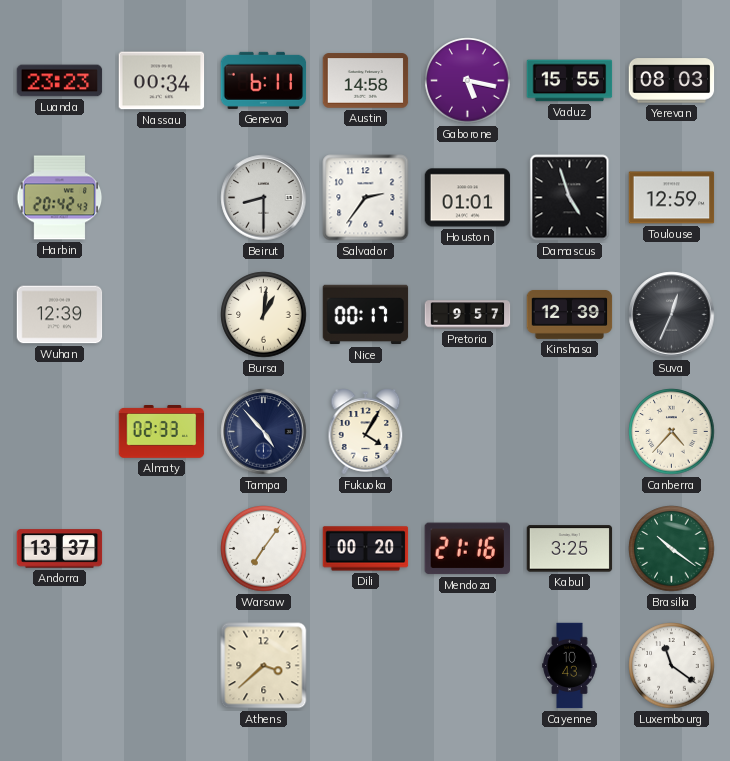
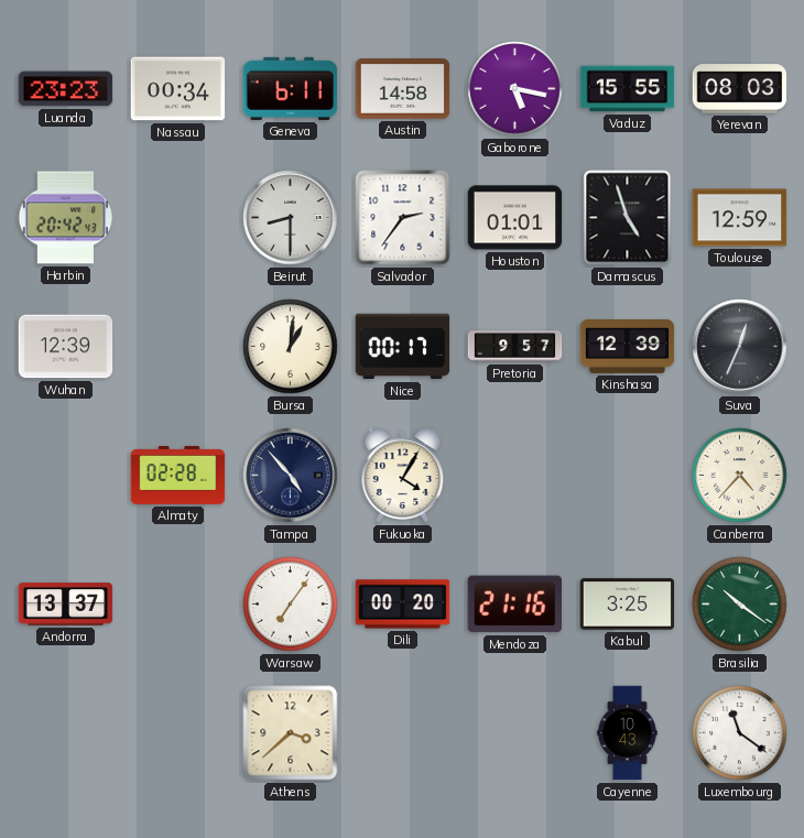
Almaty: 02:33 -> 02:28 (178, 476)
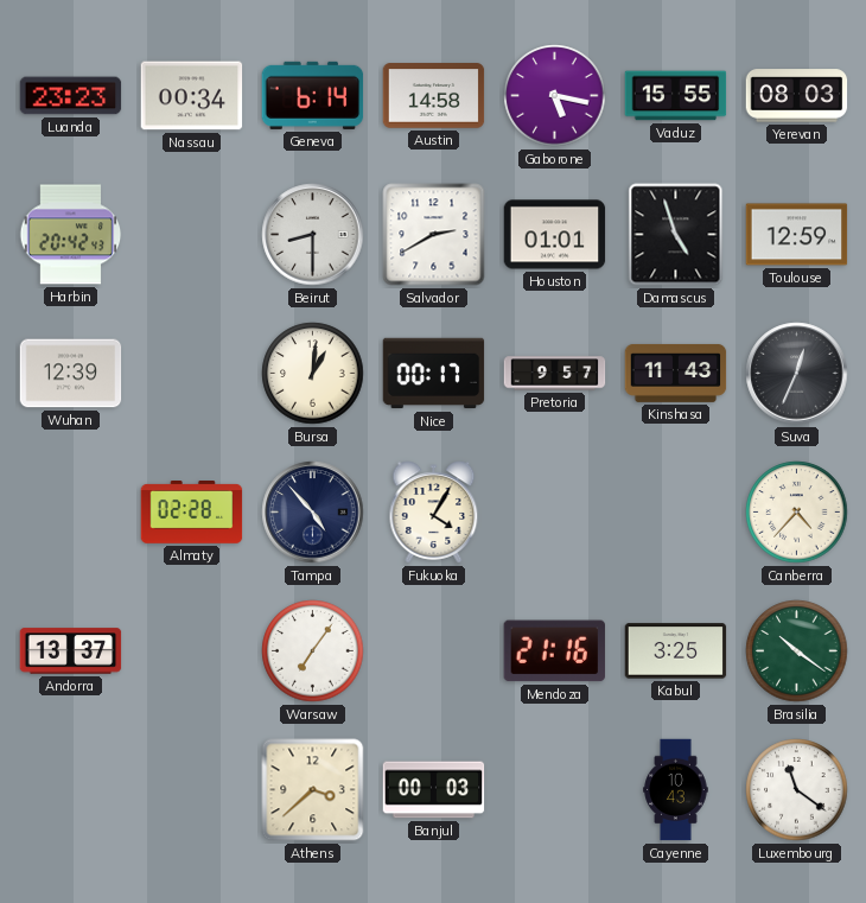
Geneva: 6:11 -> 6:14 (313, 95)
Salvador: 2:36 -> 2:40 (434, 235)
Kinshasa: 12:39 -> 11:43 (676, 373)
Dili: 00:20 -> none (403, 605)
Banjul: none -> 00:03 (434, 790)
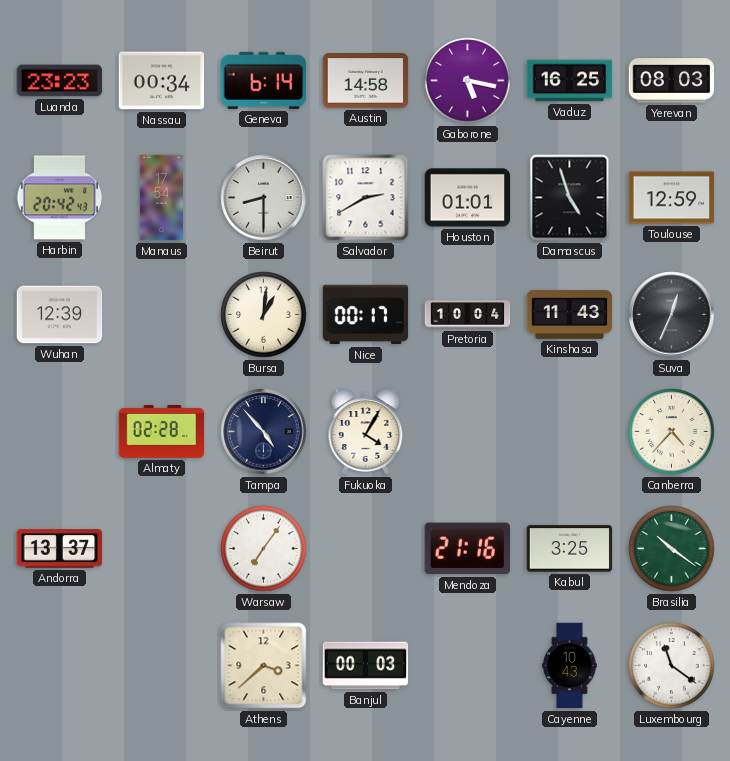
Vaduz: 15:55 -> 16:25 (570, 81)
Manaus: none -> 17:54 (161, 198)
Pretoria: 9:57 -> 10:04 (468, 315)
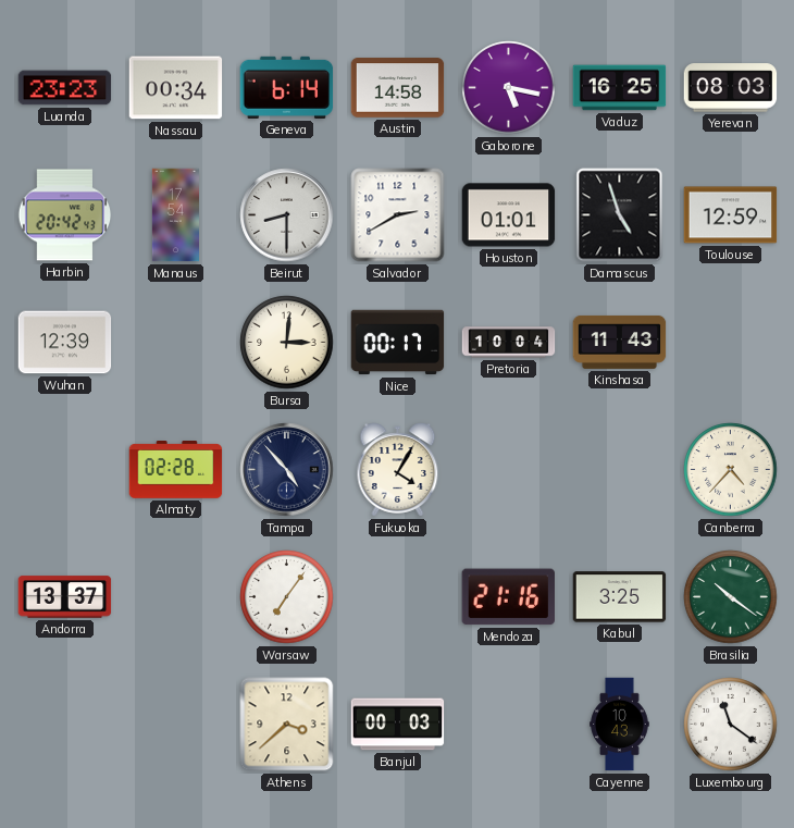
Bursa: 1:01 -> 3:01 (287, 343)
Suva: 12:34 -> none (672, 315)
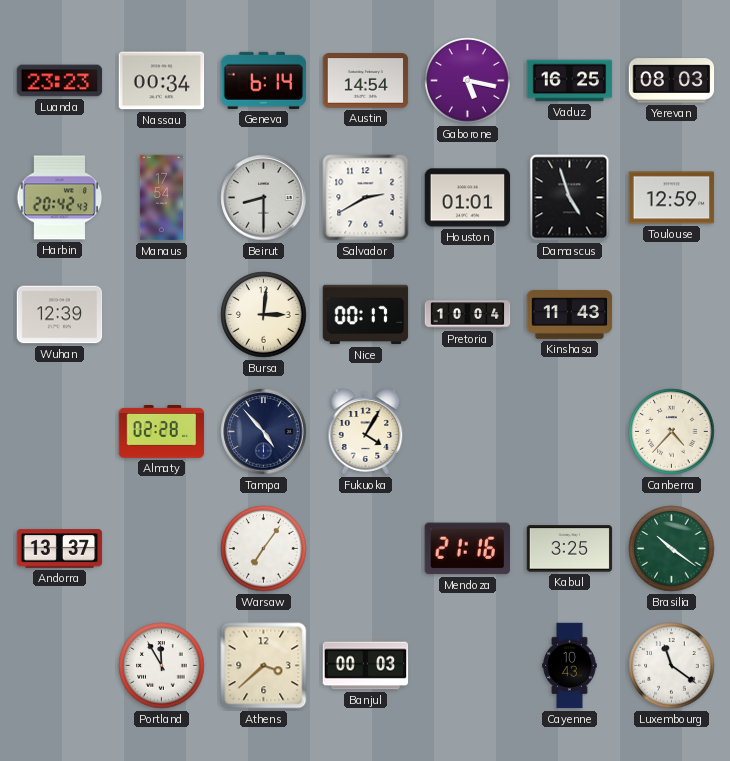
Austin: 14:58 -> 14:54 (366, 81)
Portland: none -> 11:55 (162, 666)
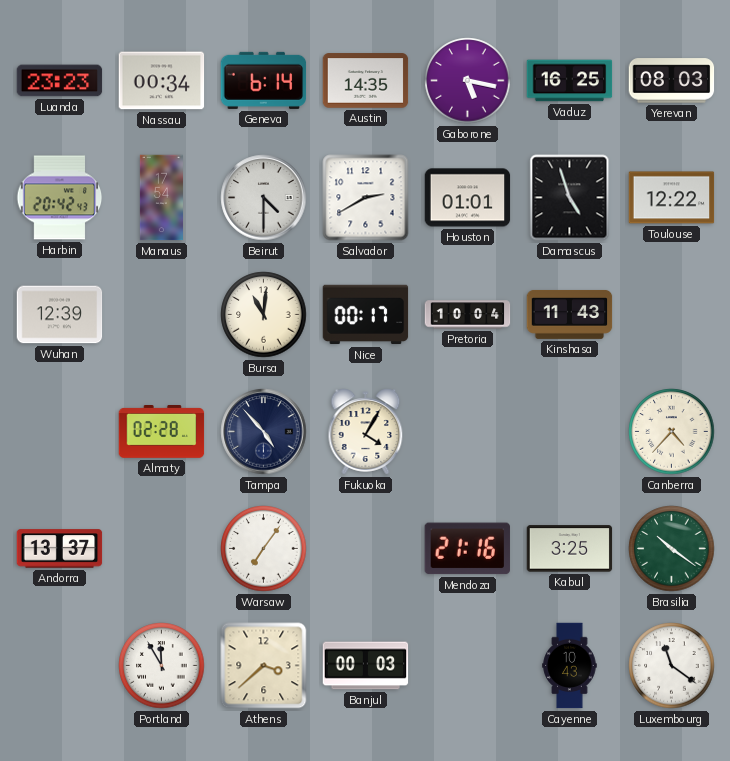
Austin: 14:54 -> 14:35 (366, 81)
Beirut: 8:30 -> 4:30 (264, 198)
Toulouse: 12:59 -> 12:22 (672, 198)
Bursa: 3:01 -> 11:01 (264, 315)
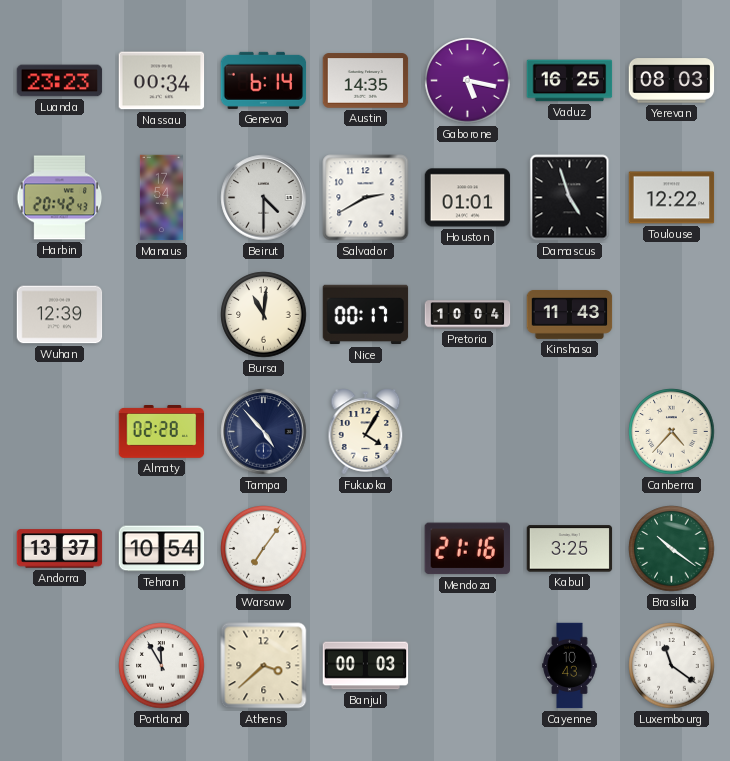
Tehran: none -> 10:54 (162, 549)
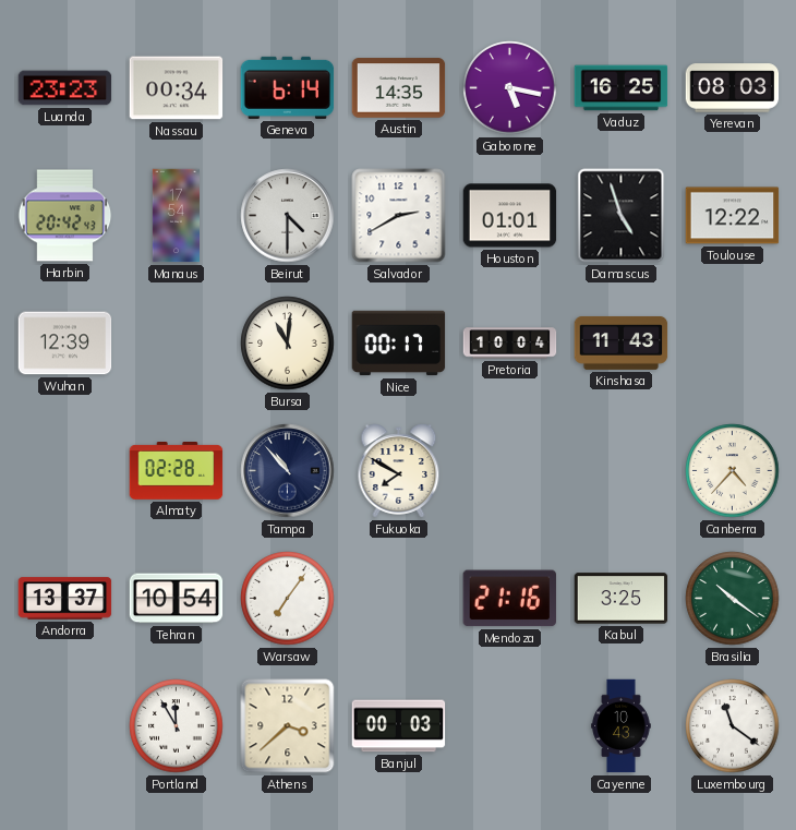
Tampa: 4:53 -> 10:53 (288, 471)
Fukuoka: 4:05 -> 7:50 (399, 471)
